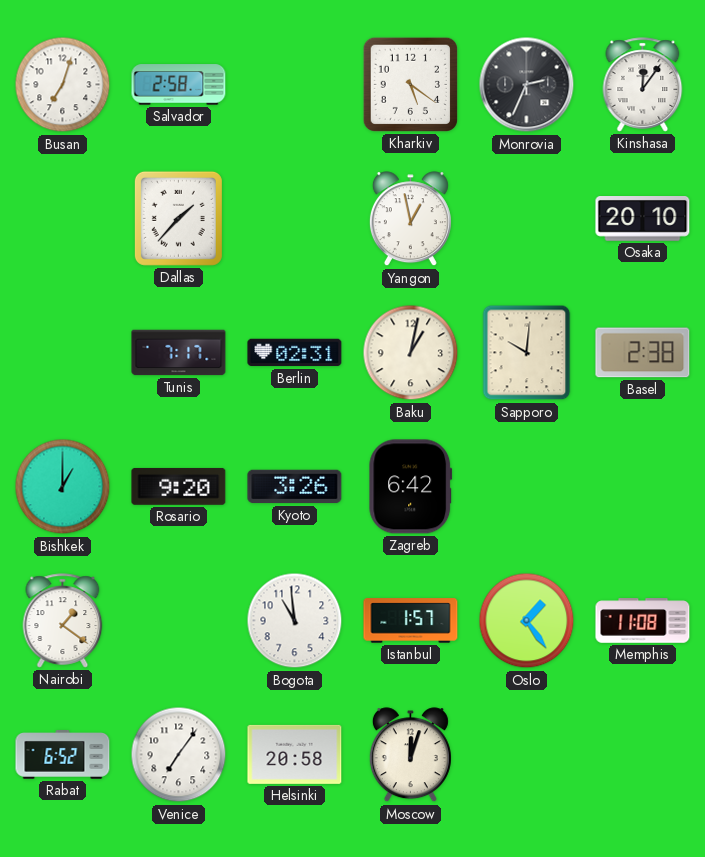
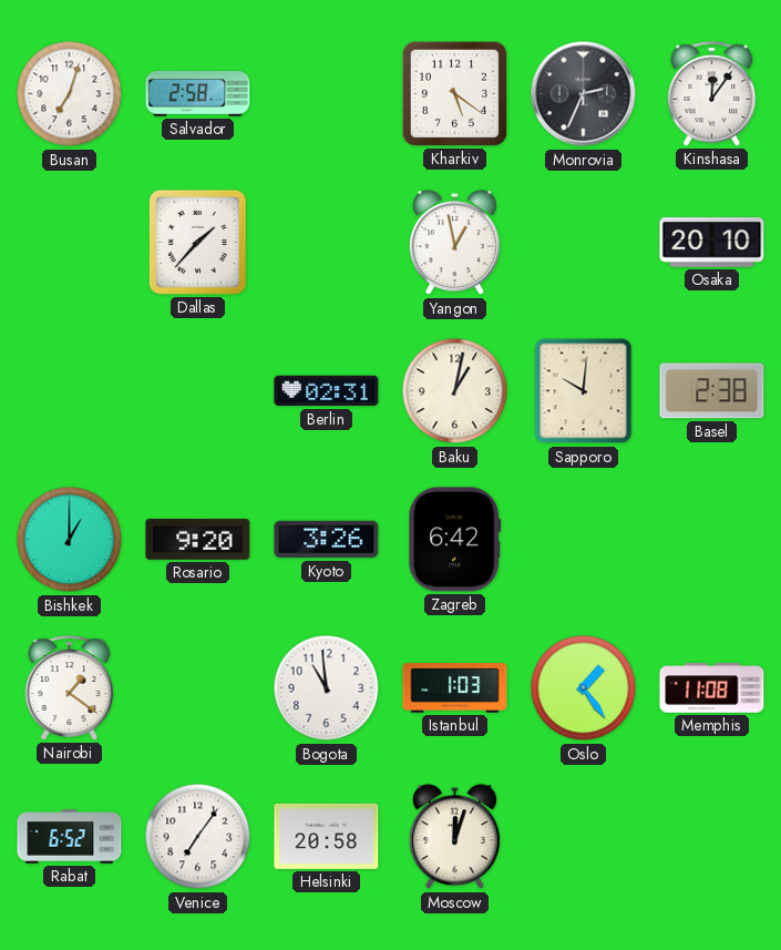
Tunis: 7:17 -> none (179, 353)
Istanbul: 1:57 -> 1:03 (455, 688)
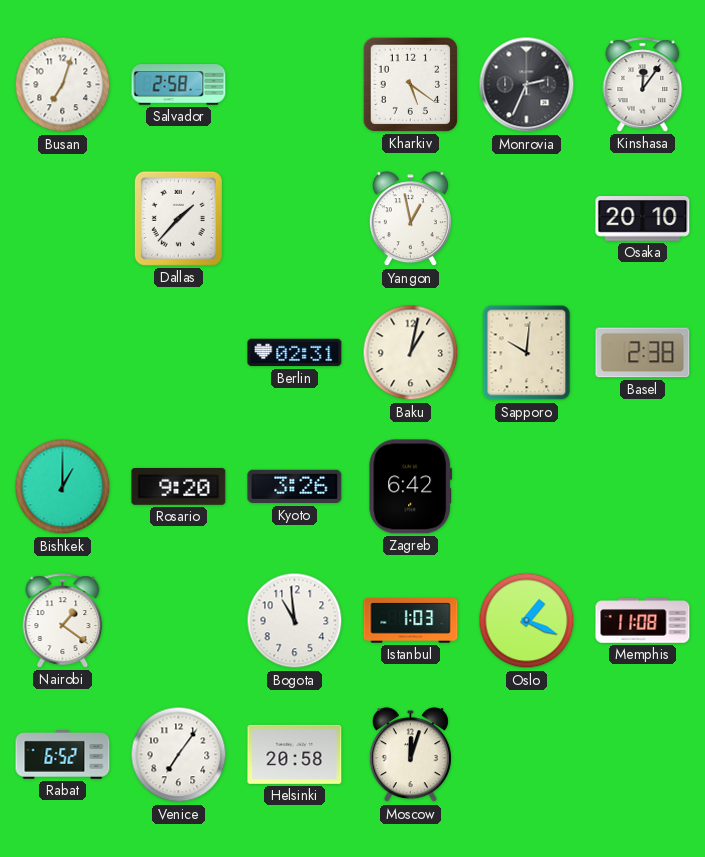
Oslo: 1:24 -> 1:19 (527, 621)
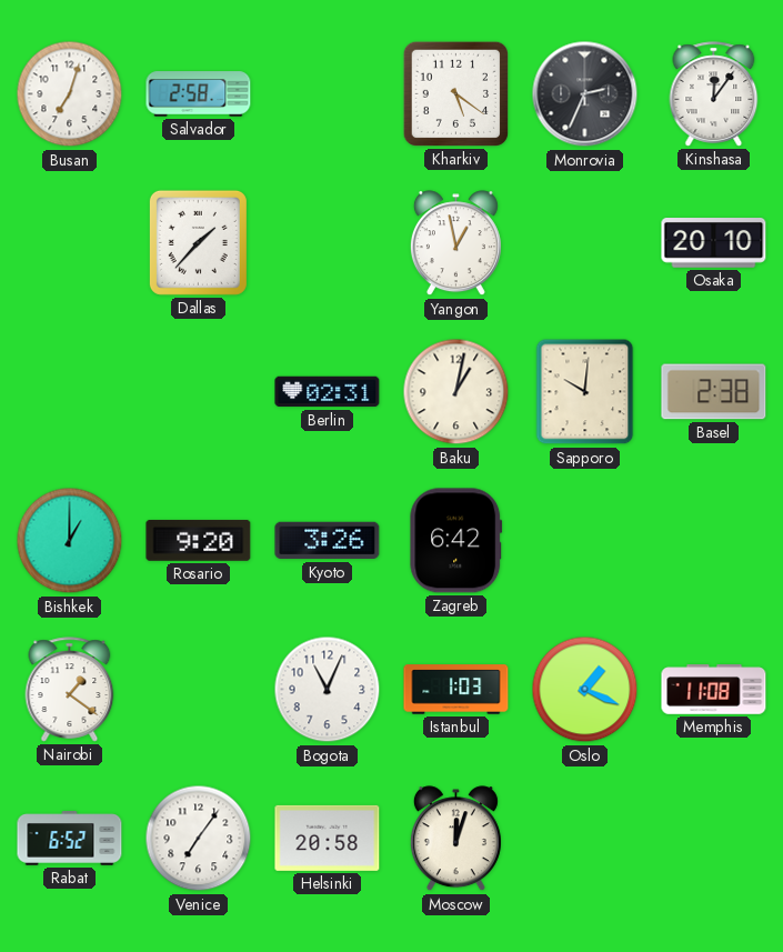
Bogota: 10:59 -> 11:04 (328, 690)
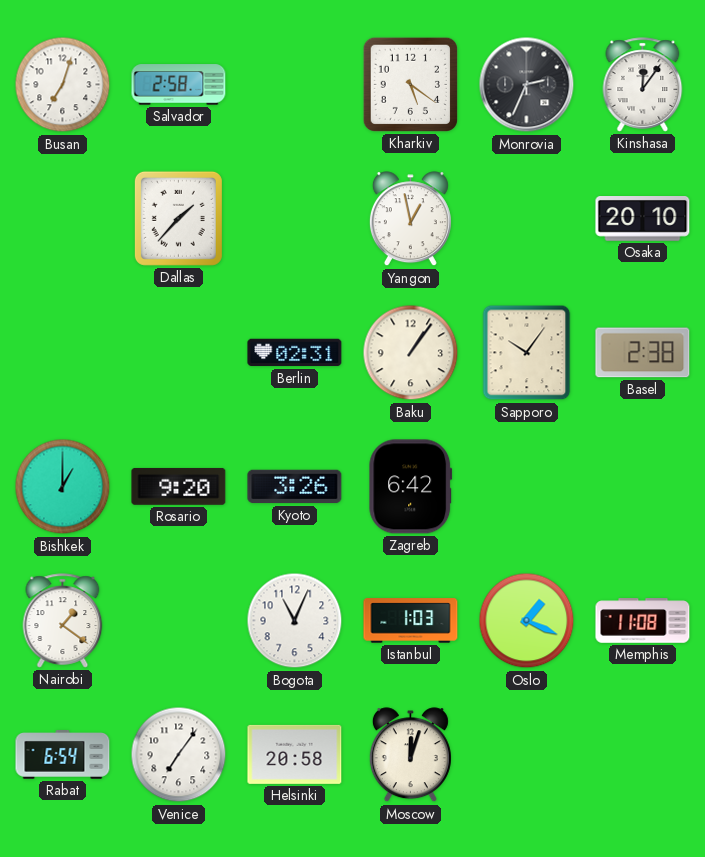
Baku: 1:02 -> 1:06 (411, 353)
Sapporo: 10:01 -> 10:06 (527, 353)
Rabat: 6:52 -> 6:54 (63, 755)
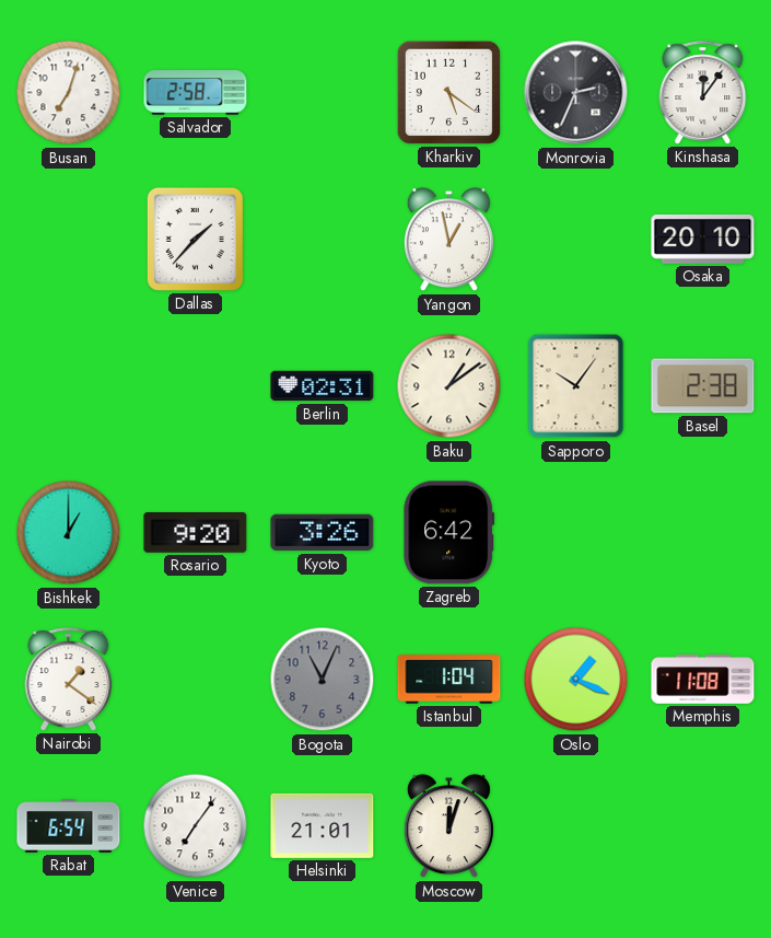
Baku: 1:06 -> 1:09 (449, 386)
Bogota dial: white -> grey (323, 680)
Istanbul: 1:03 -> 1:04 (449, 680)
Helsinki: 20:58 -> 21:01 (323, 825)
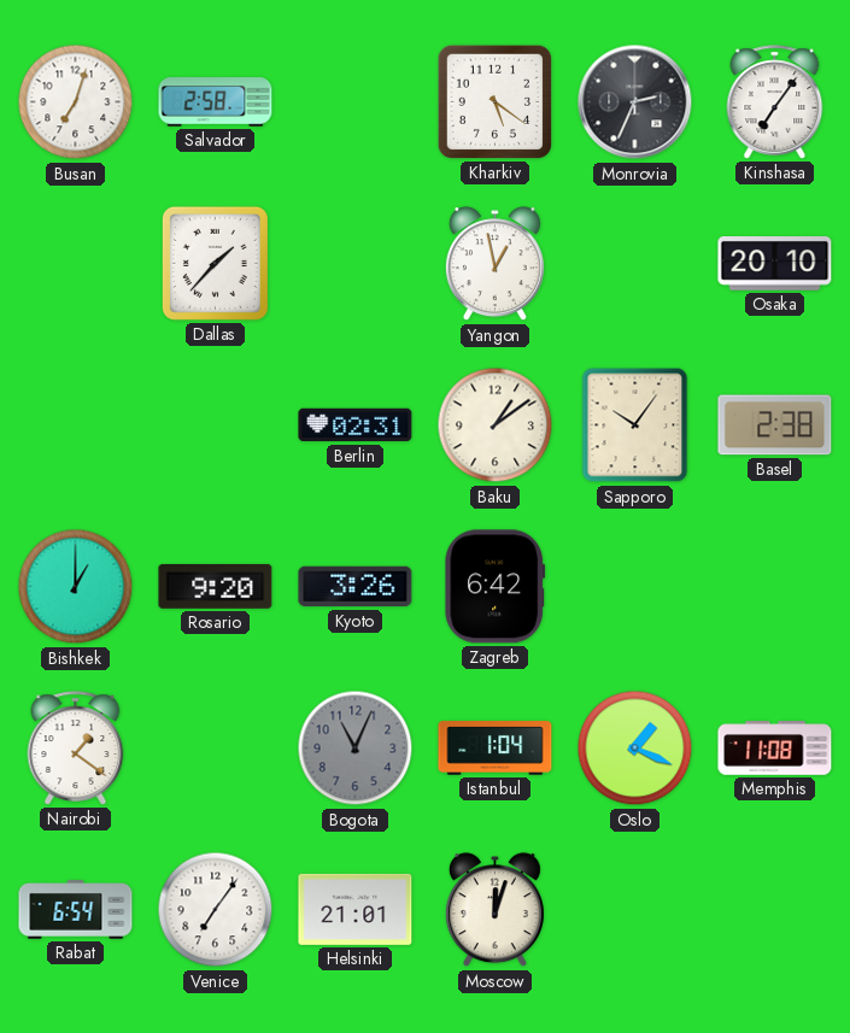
Kinshasa: 12:06 -> 7:06 (775, 102)
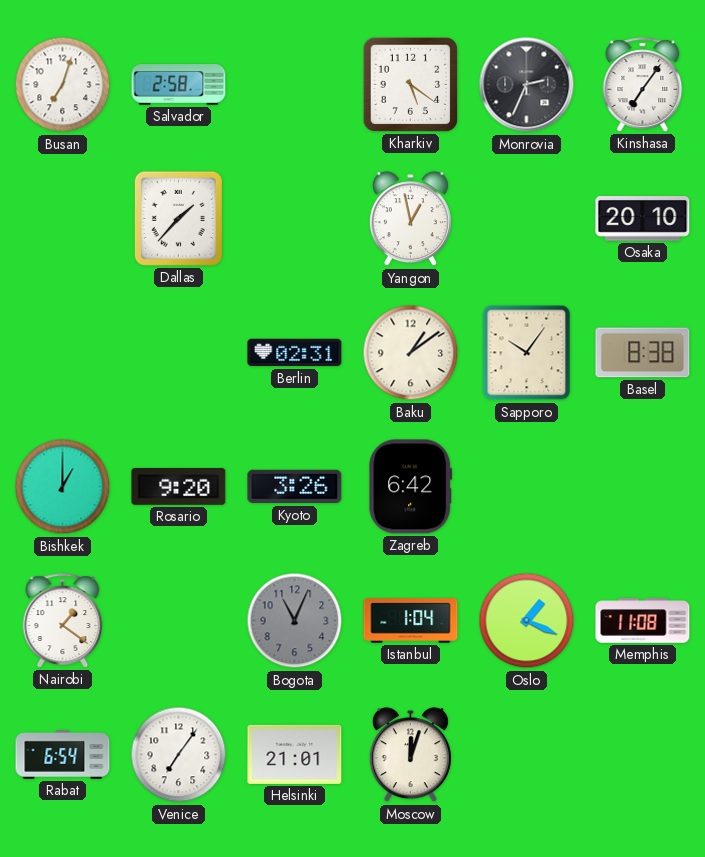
Basel: 2:38 -> 8:38 (643, 353)
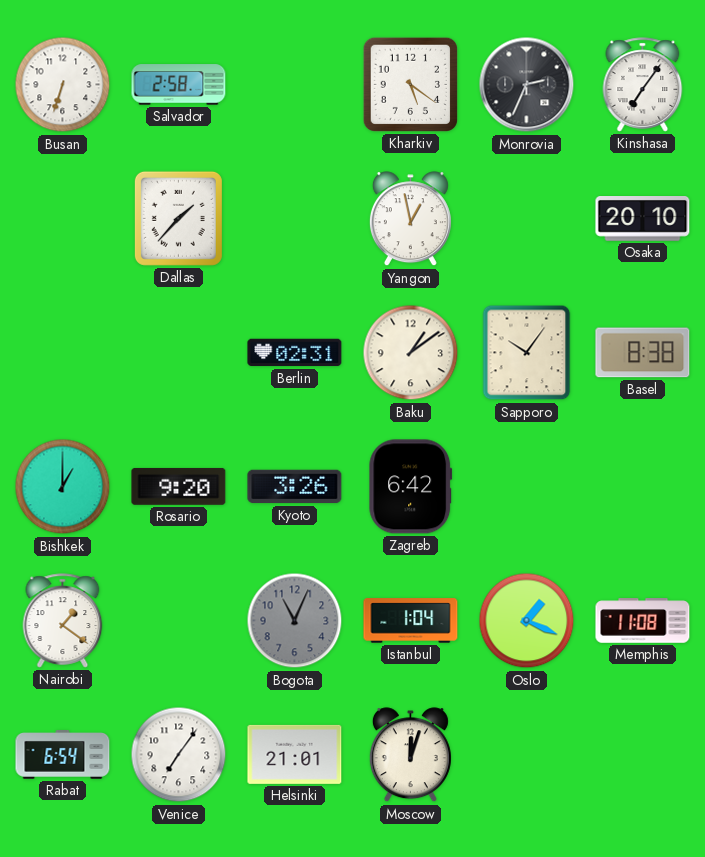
Busan: 7:03 -> 6:33 (63, 85)
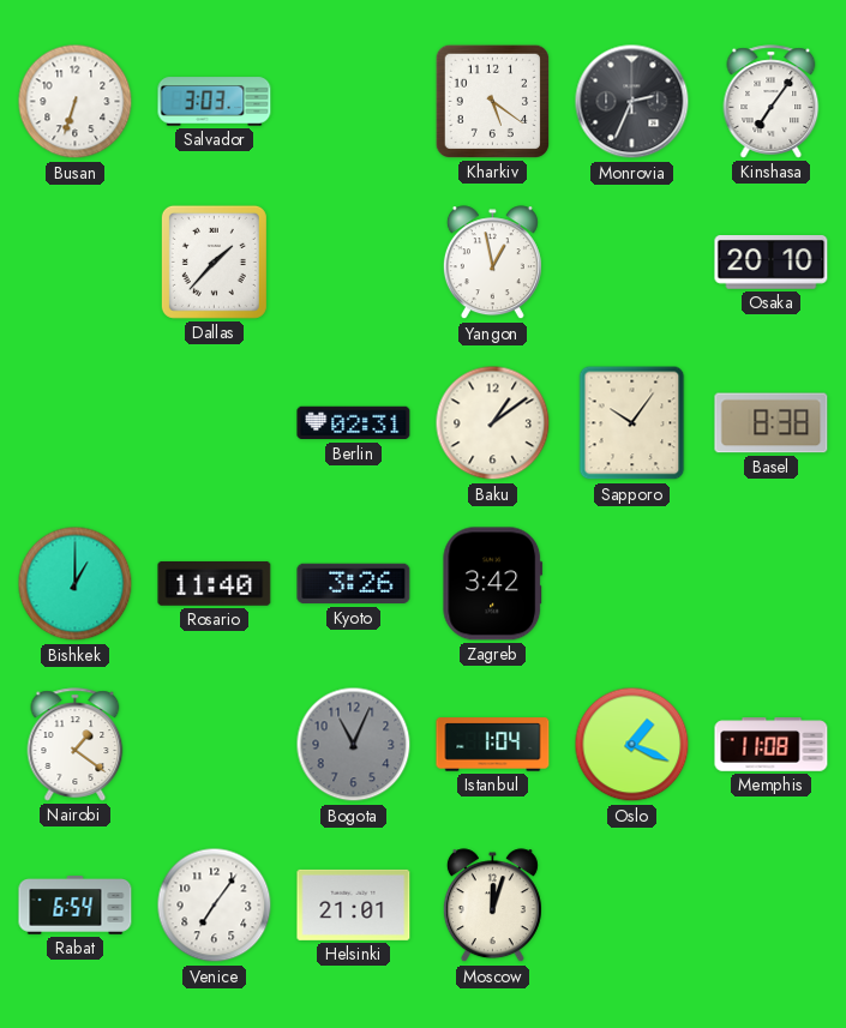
Salvador: 2:58 -> 3:03 (215, 102)
Rosario: 9:20 -> 11:40 (215, 583)
Zagreb: 6:42 -> 3:42 (493, 584)
